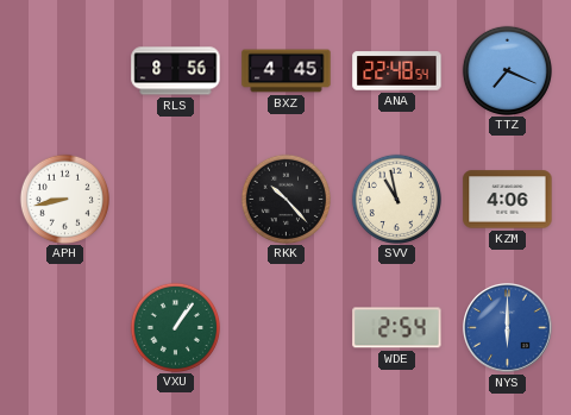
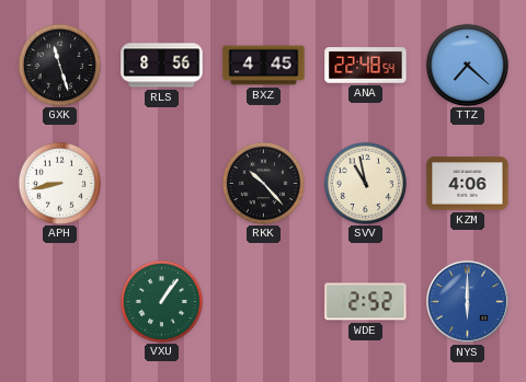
GXK: none -> 11:27 (59, 65)
TTZ: 7:19 -> 7:22 (467, 65)
WDE: 2:54 -> 2:52 (366, 302)
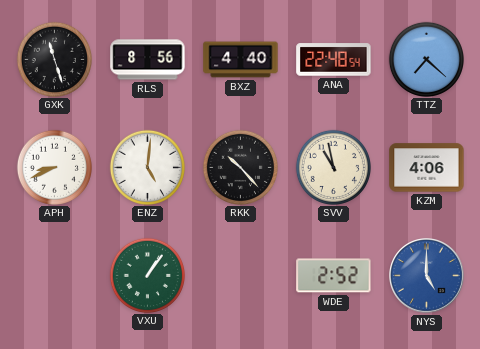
BXZ: 4:45 -> 4:40 (241, 60)
APH: 8:43 -> 8:41 (54, 167)
ENZ: none -> 5:01 (147, 167)
NYS: 6:00 -> 5:00 (427, 276)
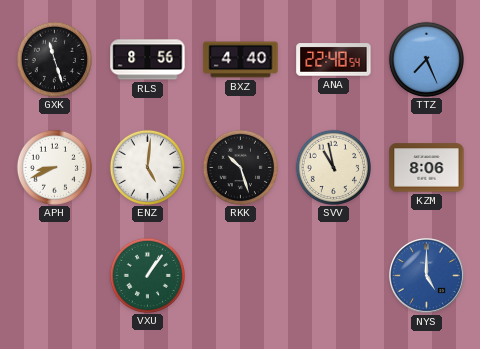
TTZ: 7:22 -> 7:26 (426, 59)
RKK: 10:23 -> 10:27 (240, 167)
KZM: 4:06 -> 8:06 (427, 168)
WDE: 2:52 -> none (334, 276)
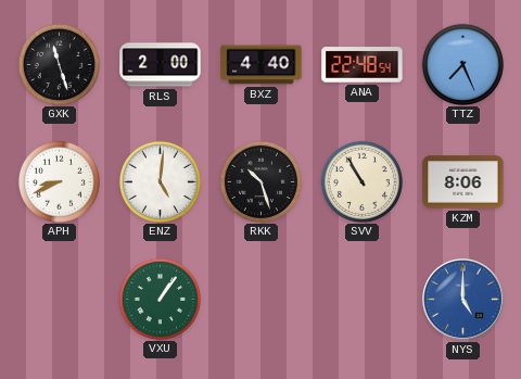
RLS: 8:56 -> 2:00 (161, 65)
SVV: 10:58 -> 10:55 (361, 181)
